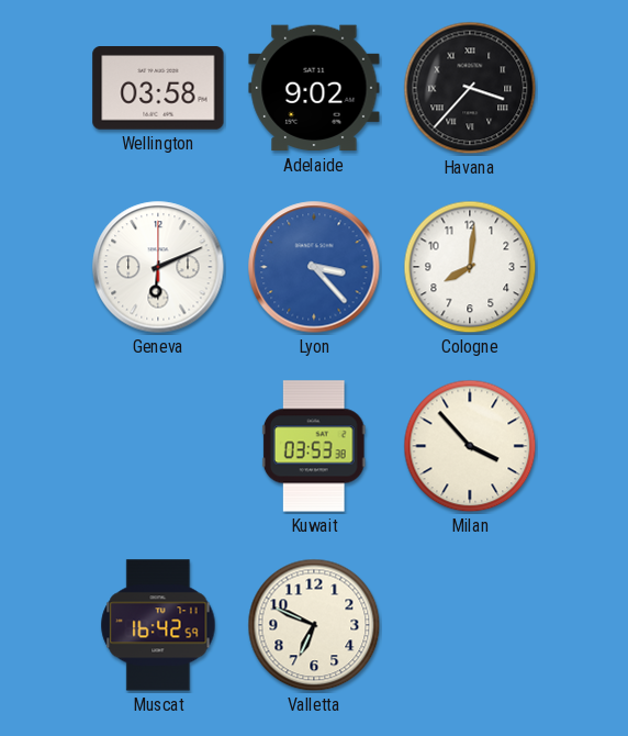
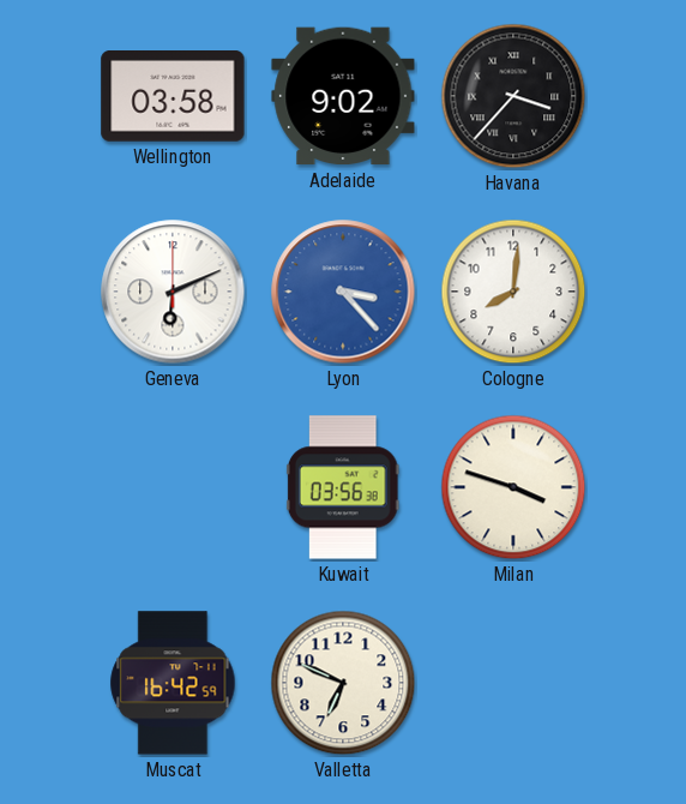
Kuwait: 03:53 -> 03:56 (343, 487)
Milan: 3:53 -> 3:48 (513, 487)
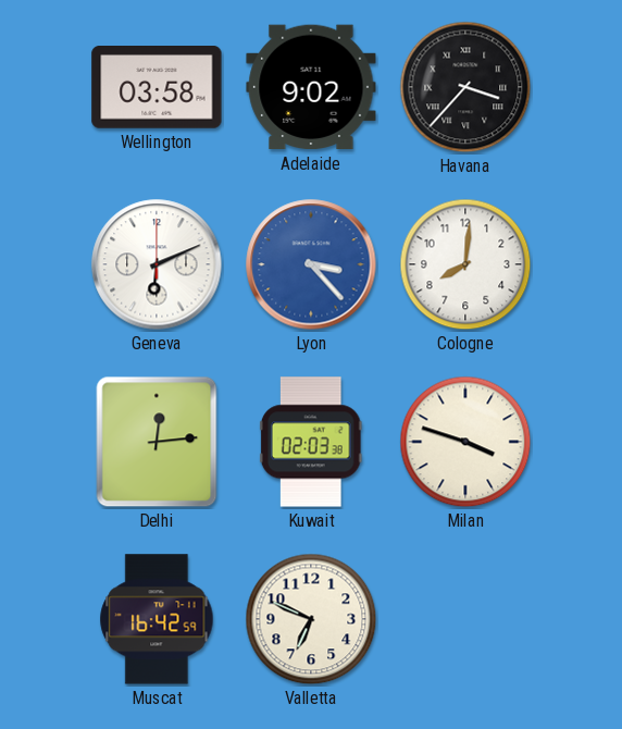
Delhi: none -> 12:14 (157, 442)
Kuwait: 03:56 -> 02:03 (311, 442)
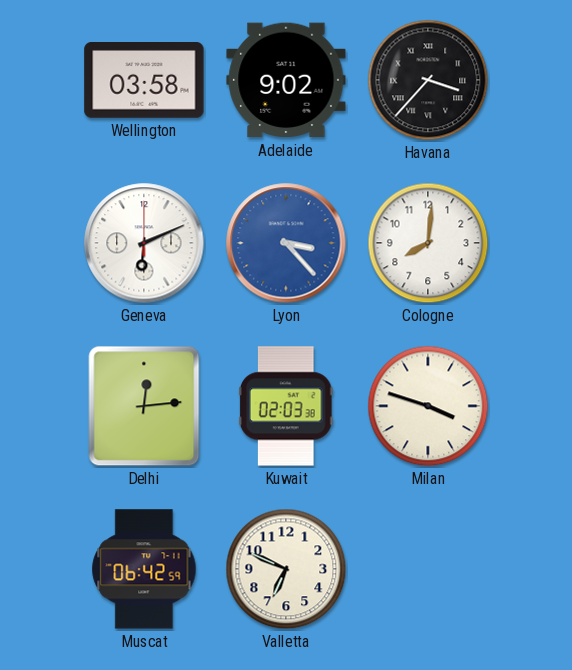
Muscat: 16:42 -> 06:42 (144, 569)
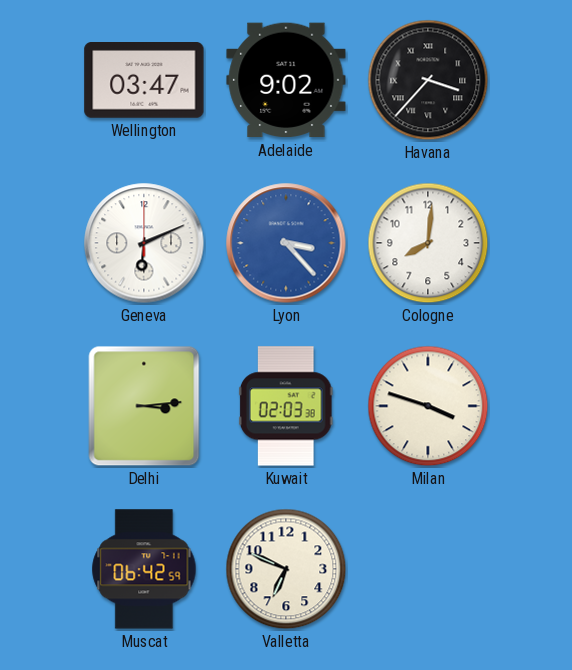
Wellington: 03:58 -> 03:47 (144, 81)
Delhi: 12:14 -> 3:14 (144, 406)
